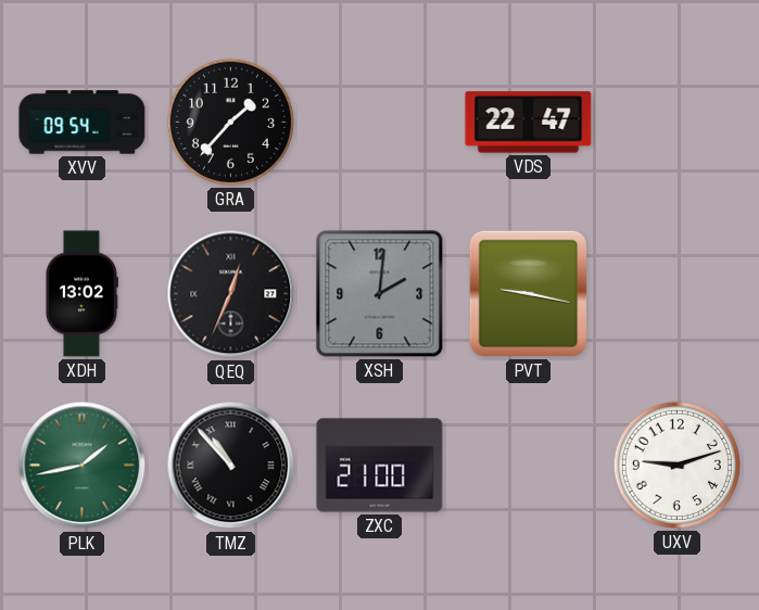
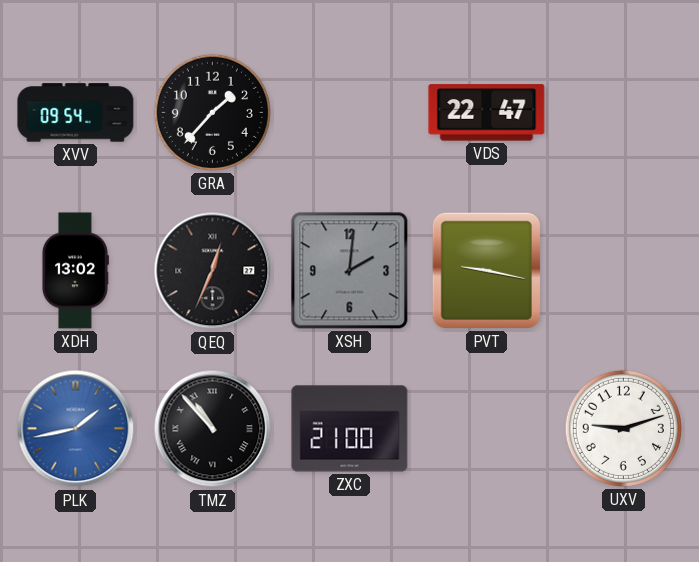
PLK dial: green -> blue (76, 429)
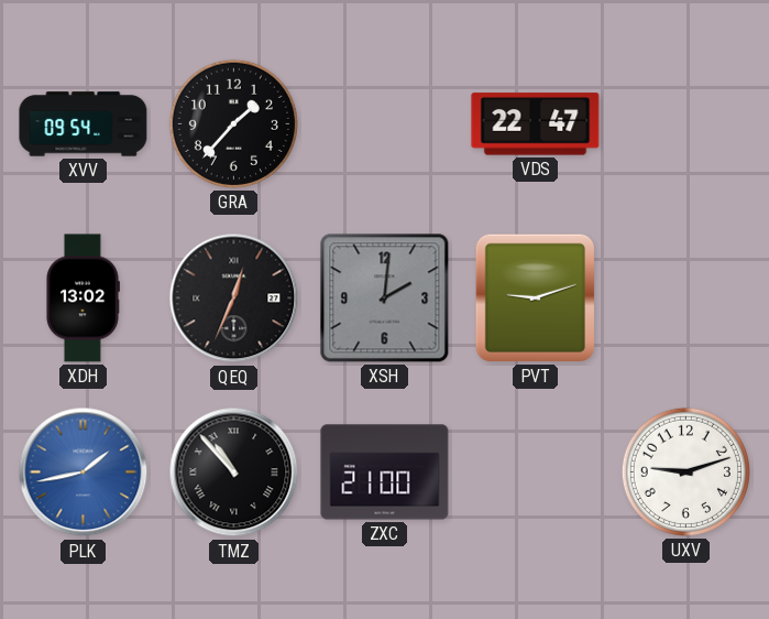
PVT: 9:17 -> 9:12 (535, 297)
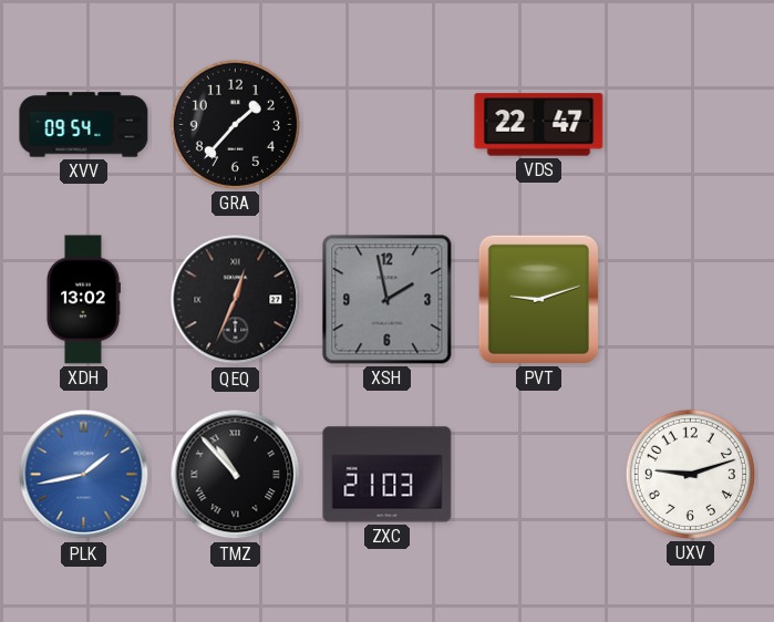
XSH: 2:01 -> 1:58 (388, 300)
ZXC: 21:00 -> 21:03 (388, 475)
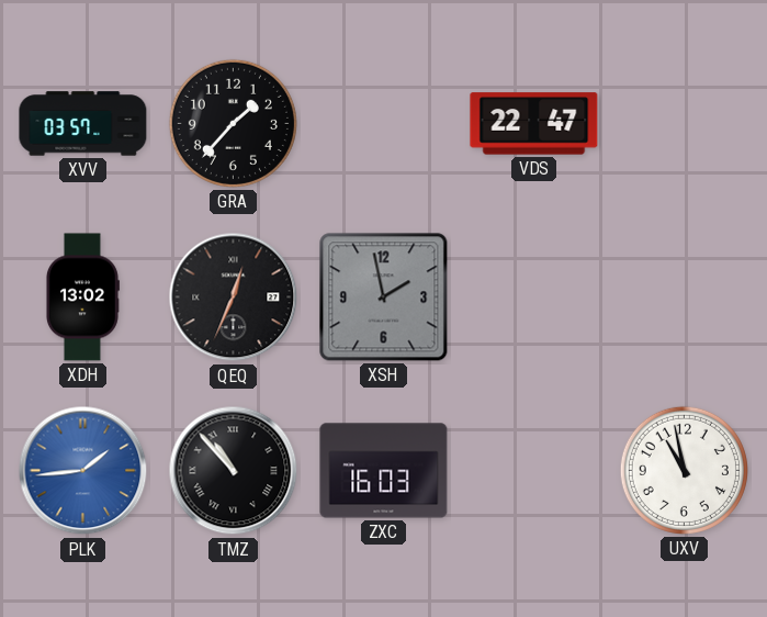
XVV: 09:54 -> 03:57 (83, 124)
PVT: 9:12 -> none (538, 299)
PLK: 1:43 -> 1:44 (83, 471)
ZXC: 21:03 -> 16:03 (384, 471)
UXV: 9:12 -> 10:58 (684, 470)
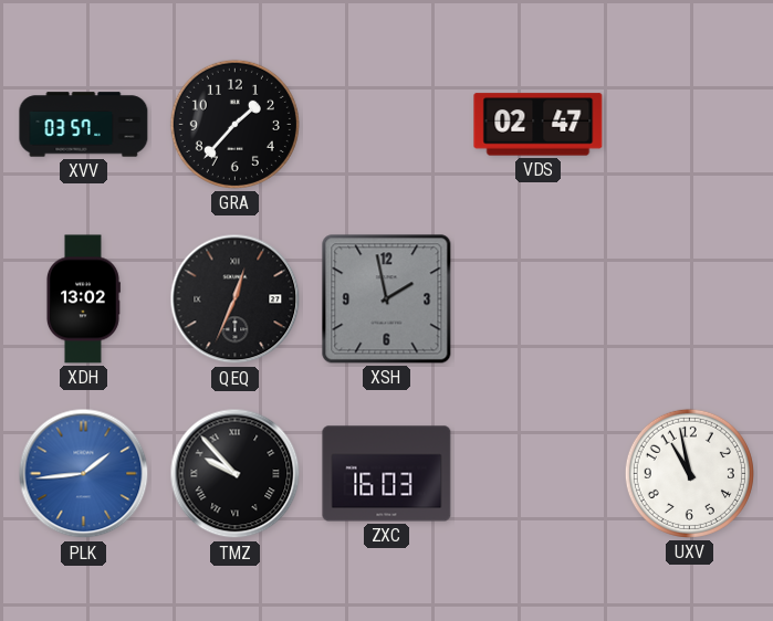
VDS: 22:47 -> 02:47 (539, 125)
TMZ: 10:53 -> 9:53 (236, 474)
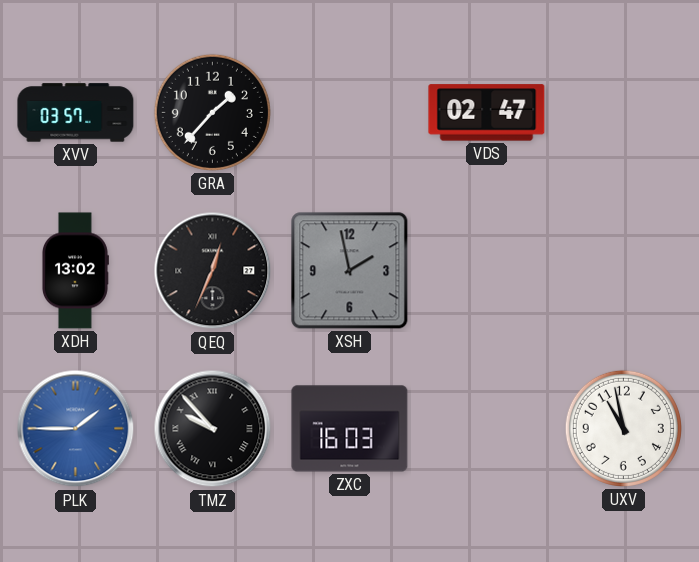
PLK: 1:44 -> 1:45 (76, 429)
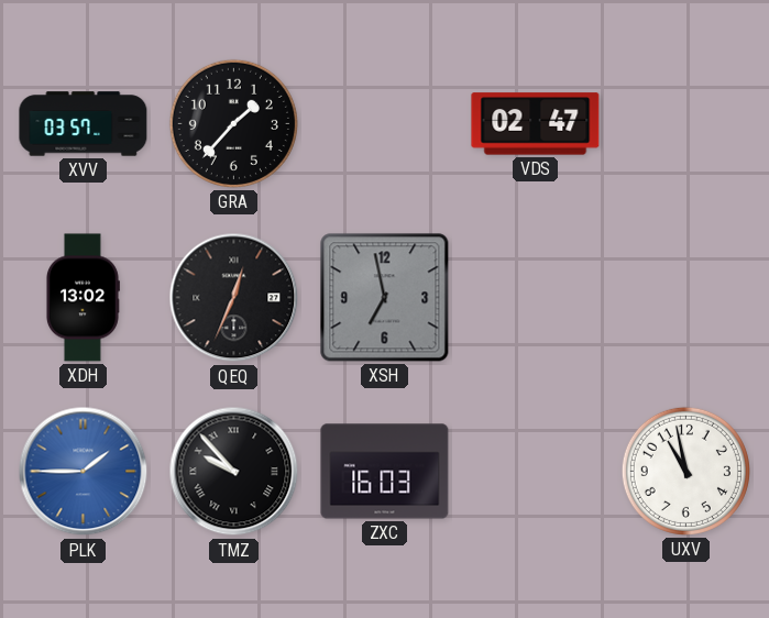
XSH: 1:58 -> 6:58 (385, 298)
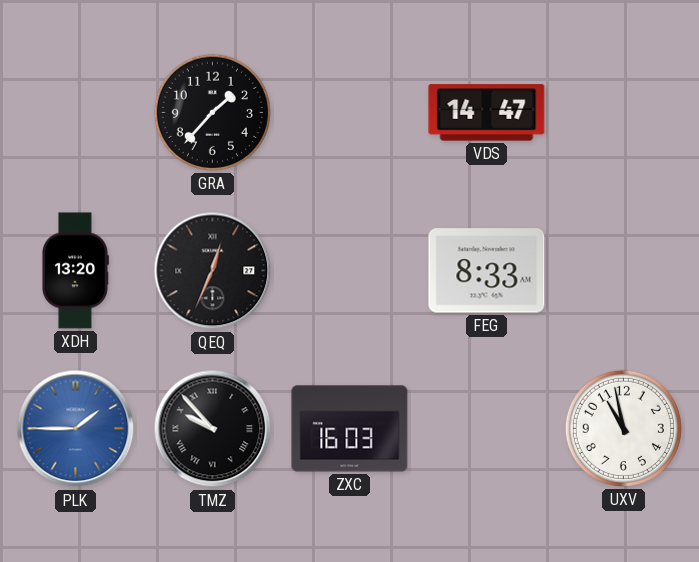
XVV: 03:57 -> none (84, 124)
VDS: 02:47 -> 14:47 (487, 113)
XDH: 13:02 -> 13:20 (75, 271)
XSH: 6:58 -> none (385, 298)
FEG: none -> 8:33 (487, 271)
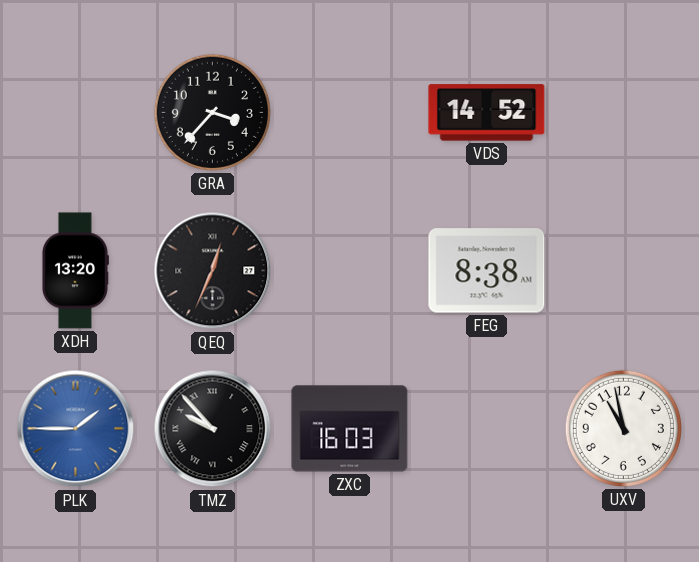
GRA: 1:37 -> 3:37 (212, 112)
VDS: 14:47 -> 14:52 (487, 113)
FEG: 8:33 -> 8:38 (487, 271)
